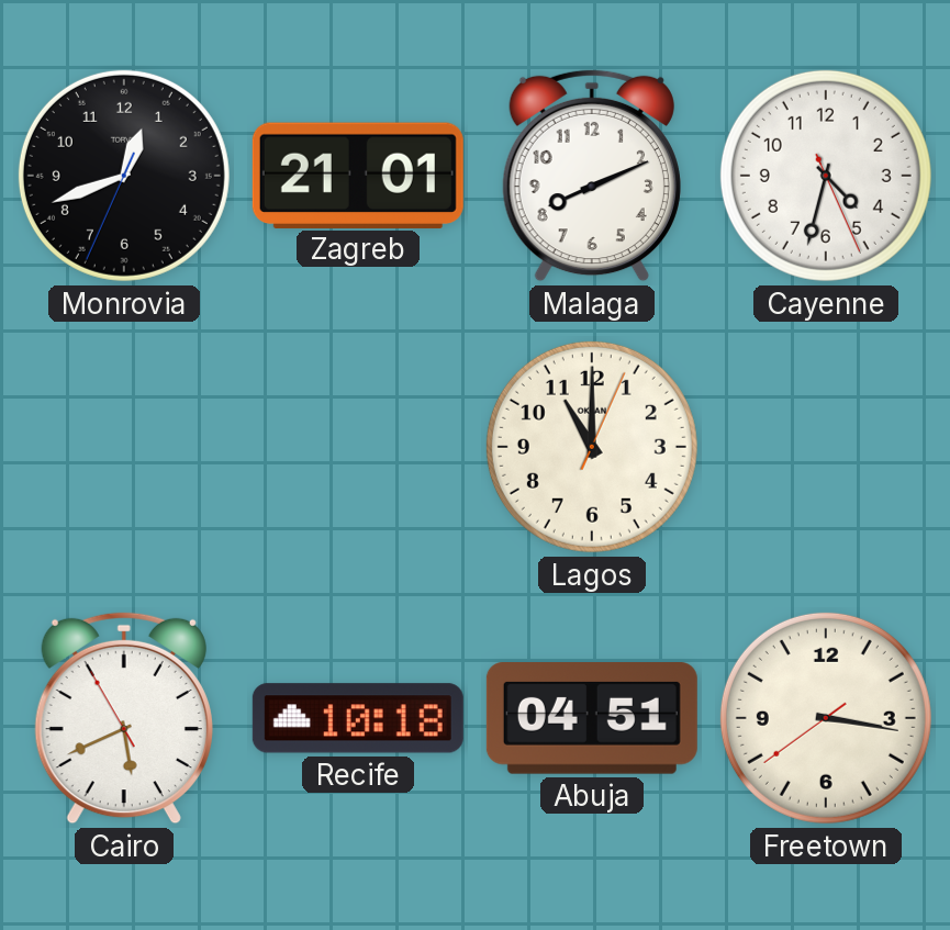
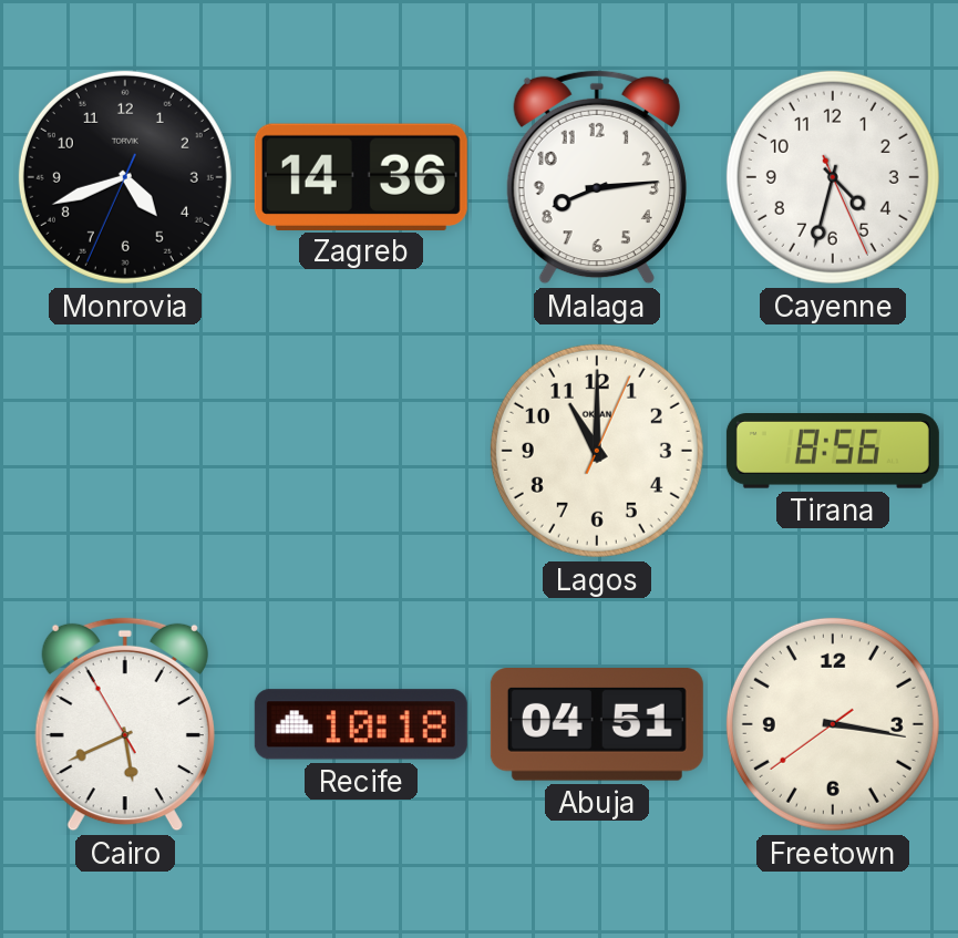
Monrovia: 12:41 -> 4:41 (125, 177)
Zagreb: 21:01 -> 14:36 (361, 176)
Malaga: 8:11 -> 8:14 (597, 177)
Tirana: none -> 8:56 (833, 452)
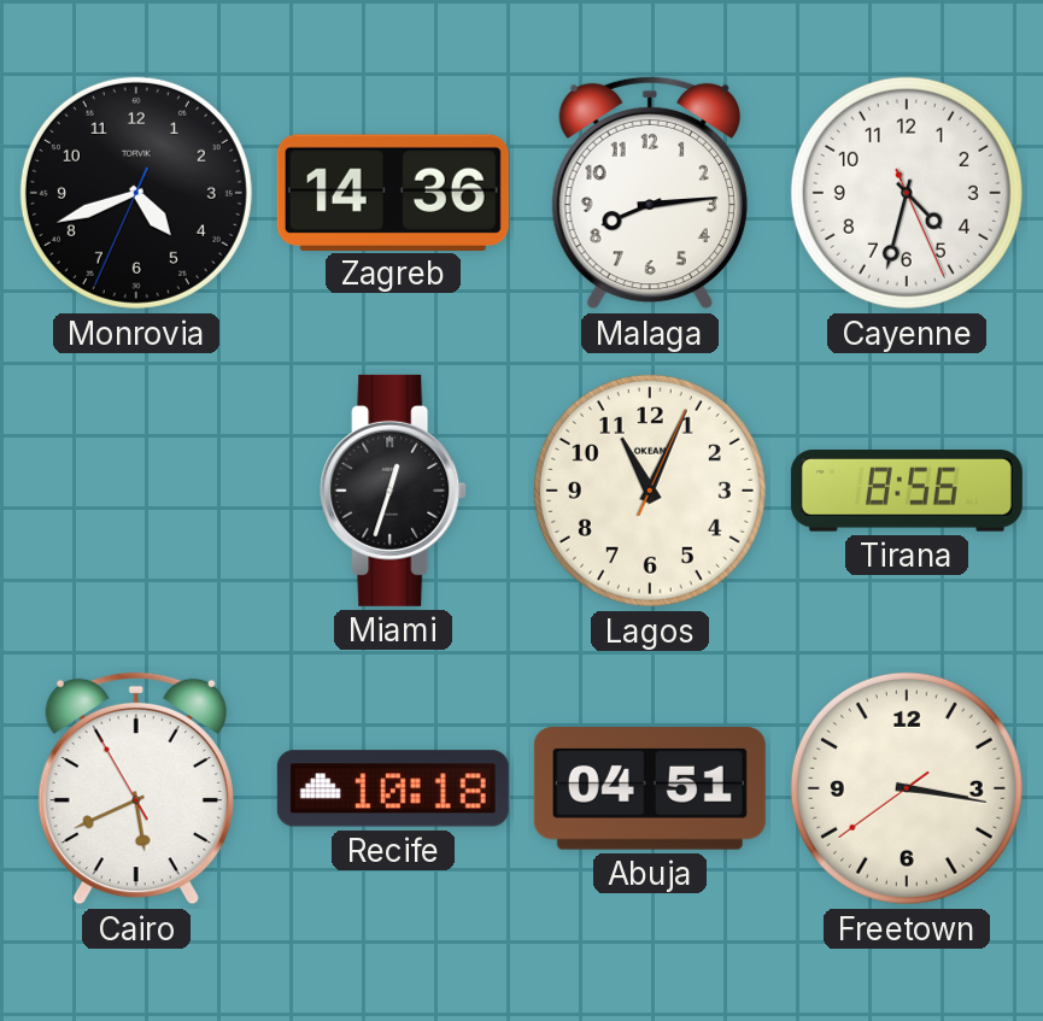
Miami: none -> 12:33 (393, 491)
Lagos: 11:00 -> 11:04 (650, 491)
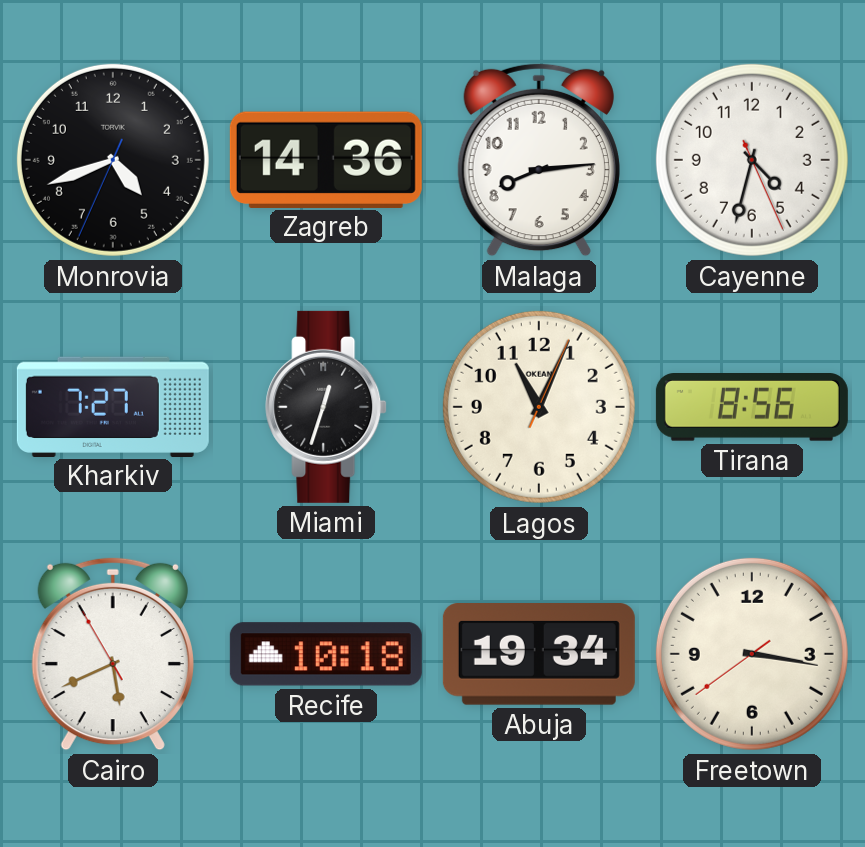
Kharkiv: none -> 7:27 (113, 406)
Abuja: 04:51 -> 19:34 (539, 655)
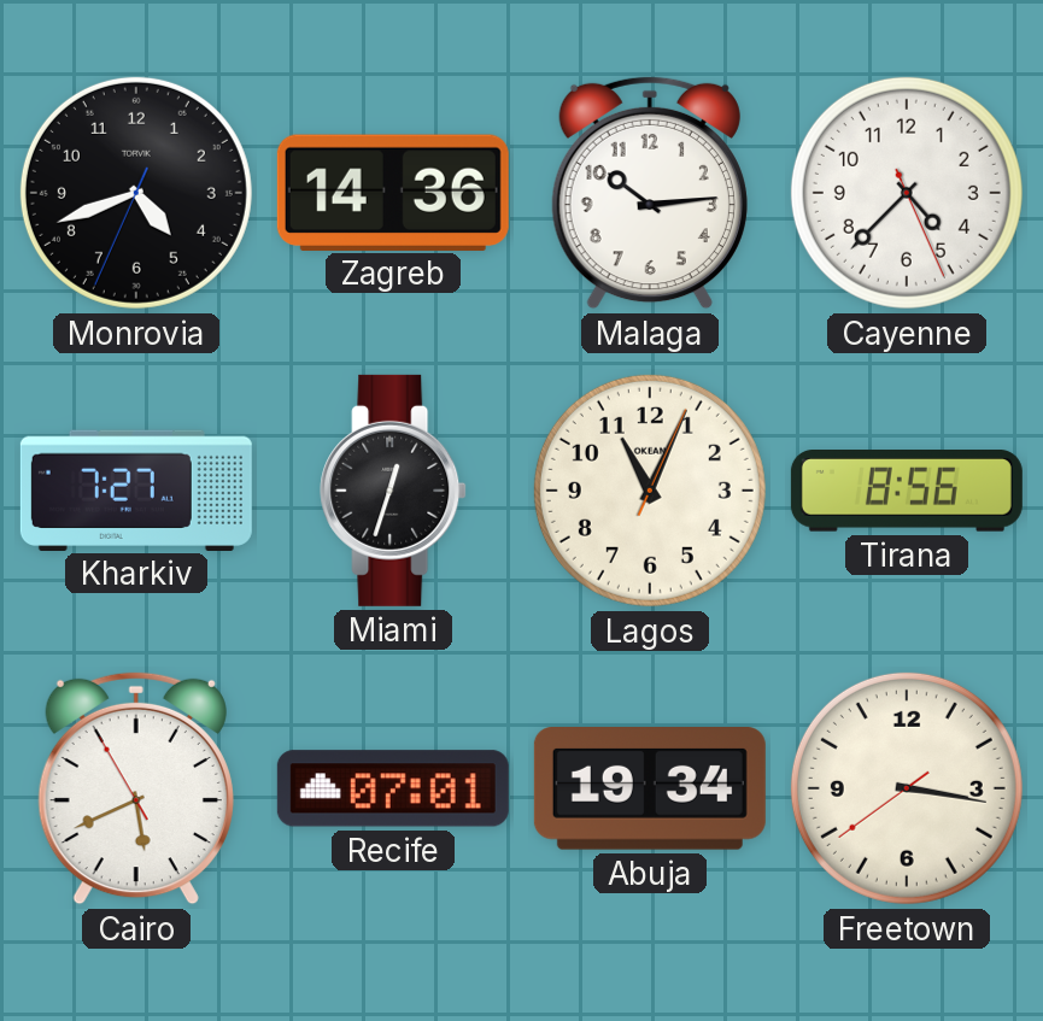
Malaga: 8:14 -> 10:14 (650, 193)
Cayenne: 4:32 -> 4:37 (907, 193)
Recife: 10:18 -> 07:01 (393, 788)
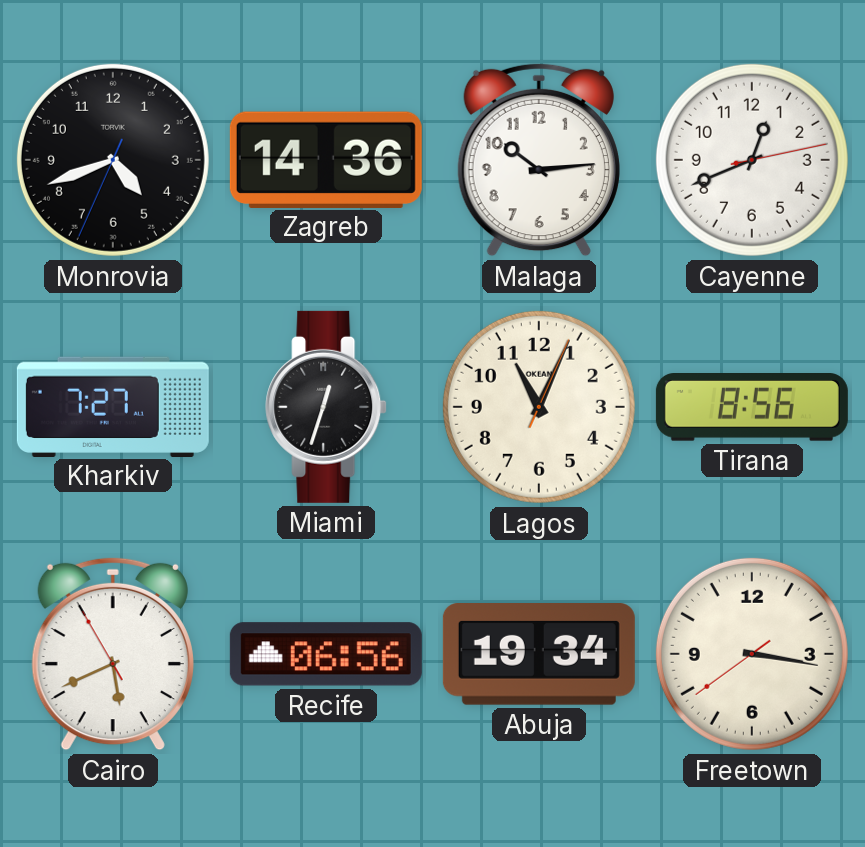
Cayenne: 4:37 -> 12:41 (752, 160)
Recife: 07:01 -> 06:56 (326, 654)
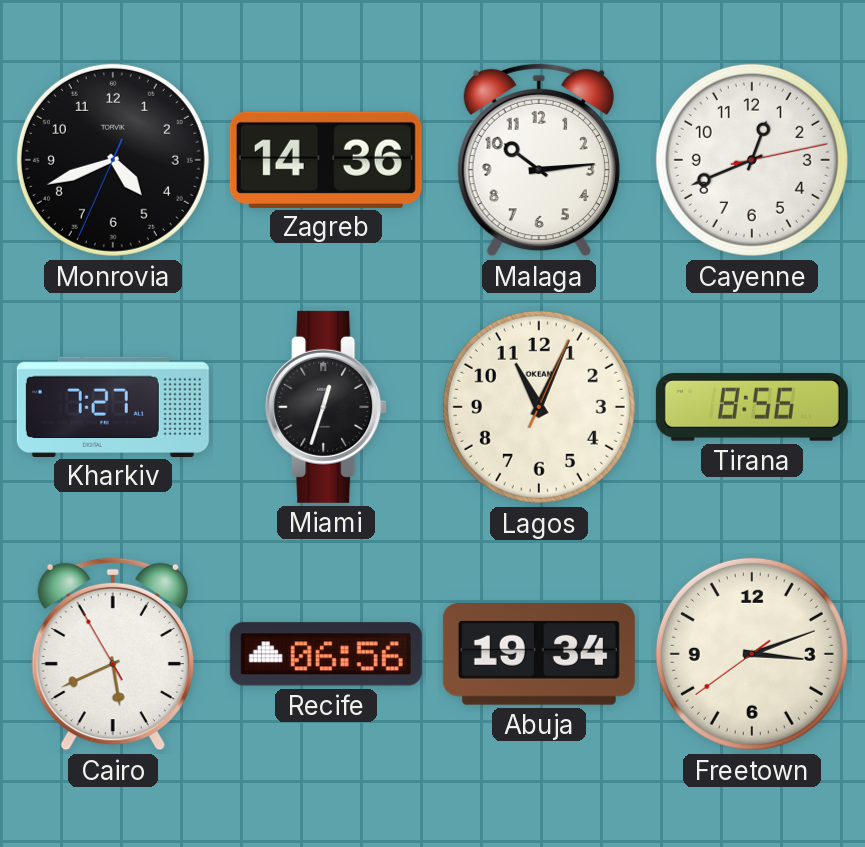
Freetown: 3:16 -> 3:11 (752, 654)
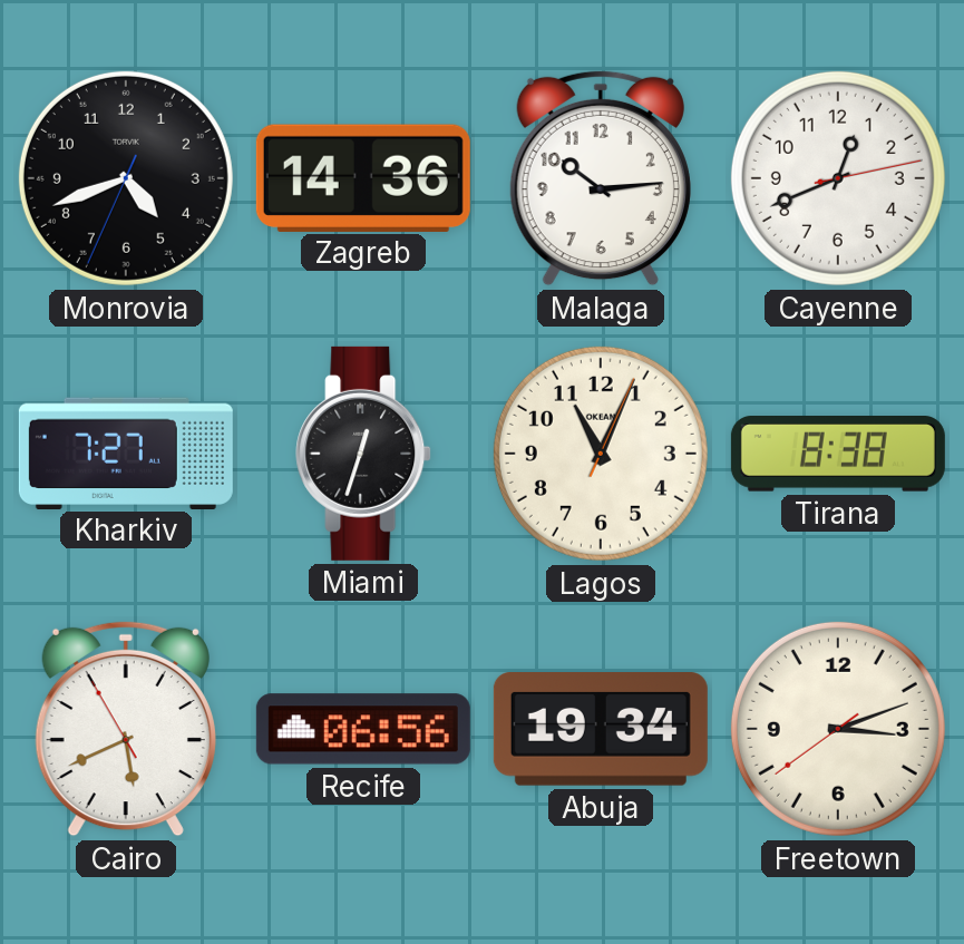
Tirana: 8:56 -> 8:38 (838, 455)
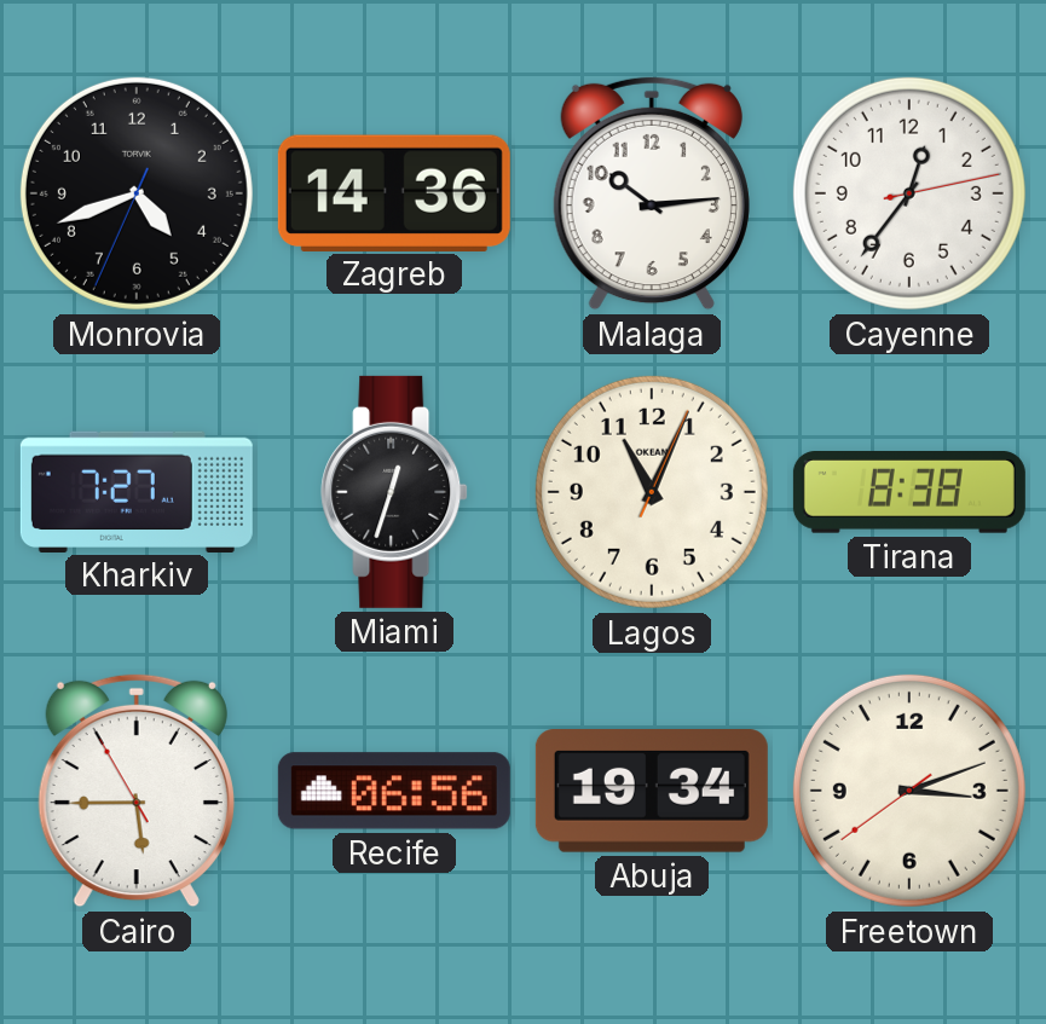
Cayenne: 12:41 -> 12:36 (909, 193)
Cairo: 5:40 -> 5:44 (137, 791)
